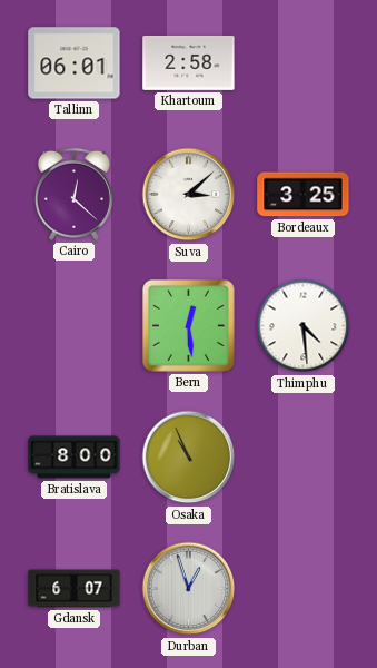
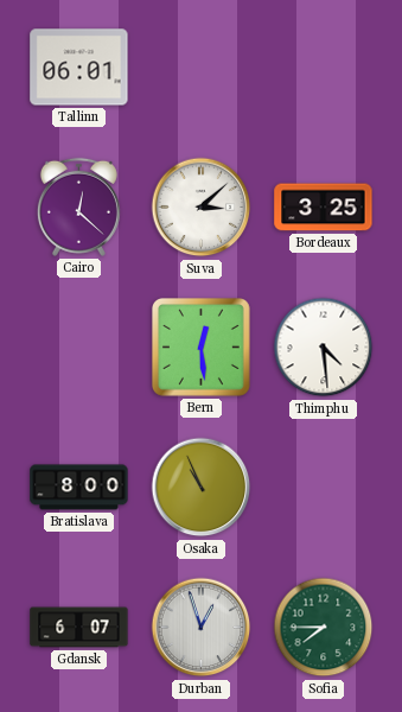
Khartoum: 2:58 -> none (189, 63)
Sofia: none -> 7:45 (324, 628)
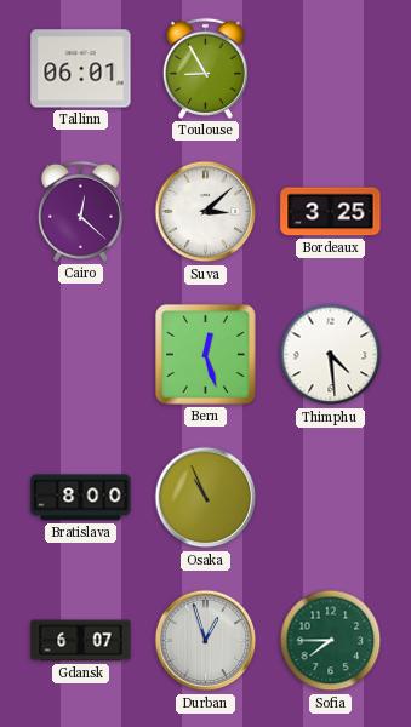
Toulouse: none -> 8:55 (205, 68)
Bern: 12:29 -> 12:27 (206, 355)
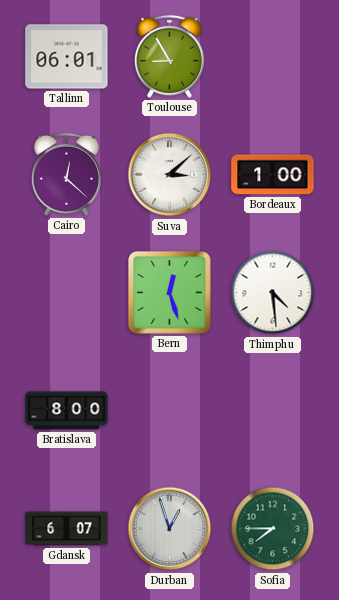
Bordeaux: 3:25 -> 1:00 (273, 175)
Osaka: 10:56 -> none (206, 498)
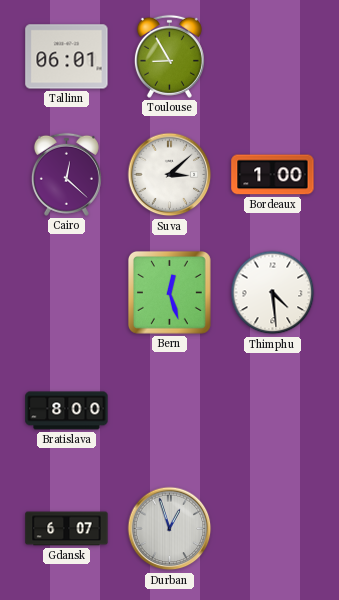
Sofia: 7:45 -> none (273, 529)
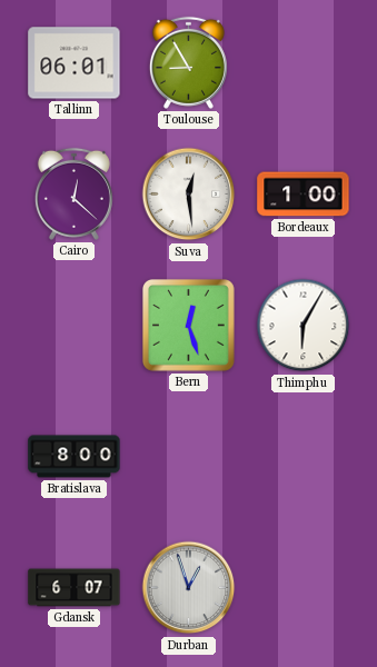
Suva: 3:08 -> 12:29 (189, 195)
Thimphu: 4:29 -> 6:05 (304, 326)
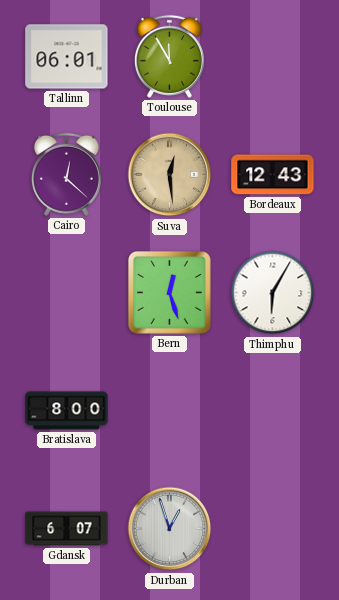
Toulouse: 8:55 -> 11:55 (169, 56)
Suva dial: white -> champagne (170, 175)
Bordeaux: 1:00 -> 12:43 (273, 175)
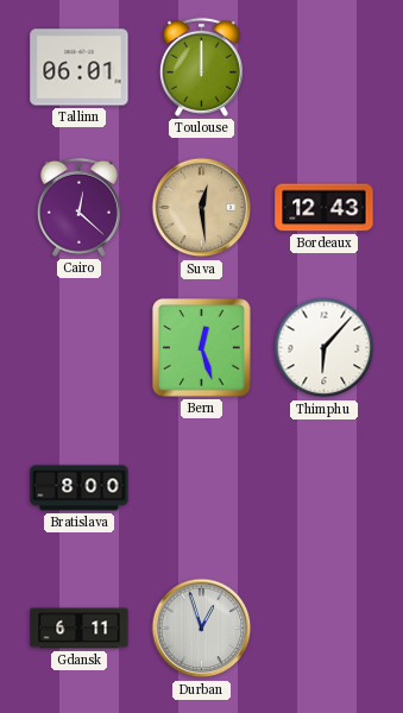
Toulouse: 11:55 -> 12:00 (201, 67)
Thimphu: 6:05 -> 6:07 (325, 348)
Gdansk: 6:07 -> 6:11 (80, 629)
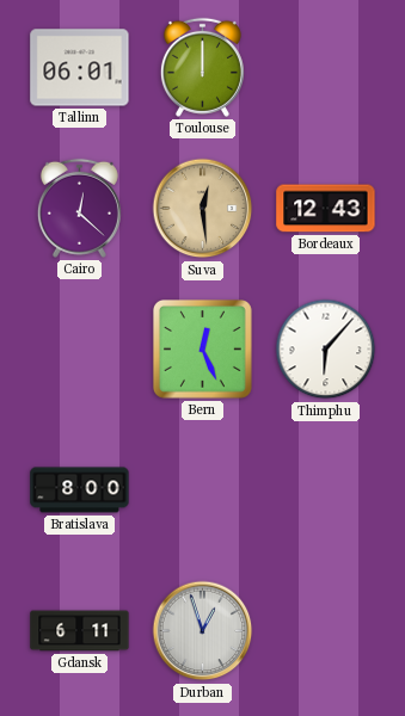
Bern: 12:27 -> 12:26 (203, 350)
